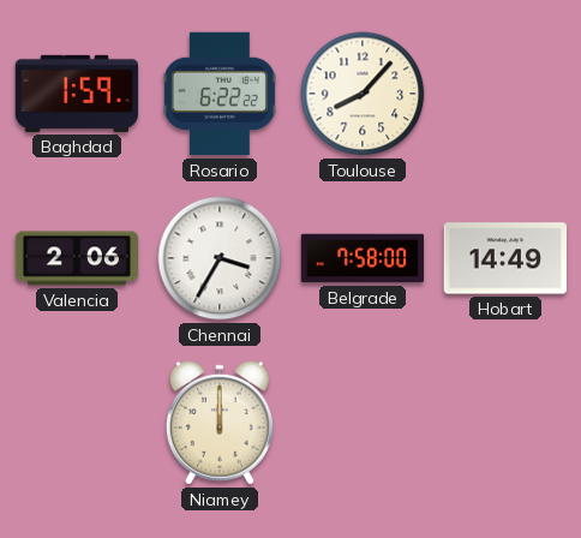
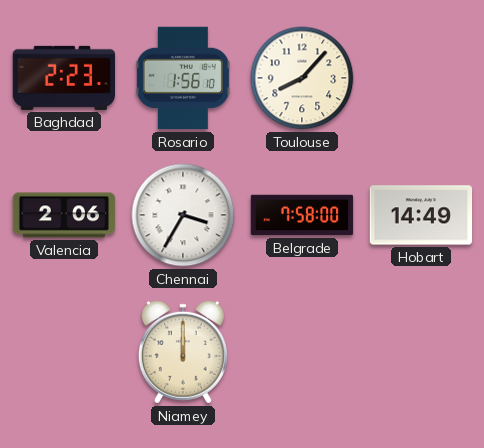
Baghdad: 1:59 -> 2:23 (64, 78)
Rosario: 6:22 -> 1:56 (183, 78)
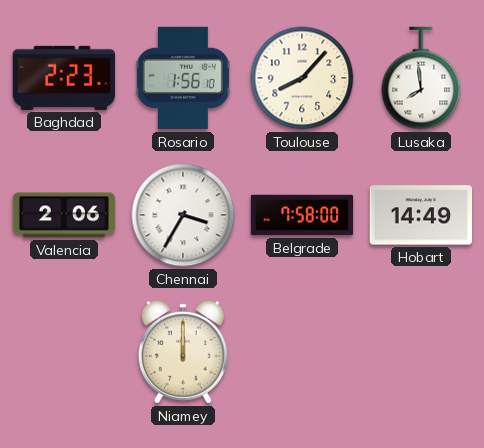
Lusaka: none -> 7:59 (421, 78)
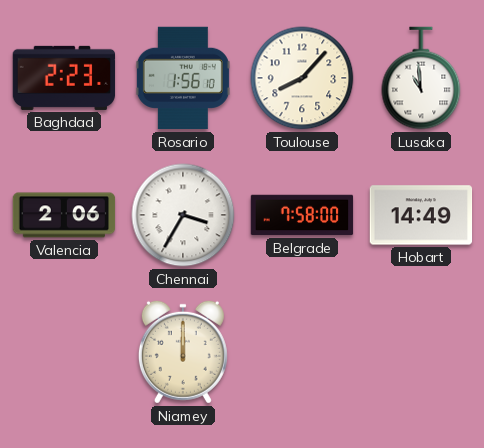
Lusaka: 7:59 -> 10:59 (421, 78)
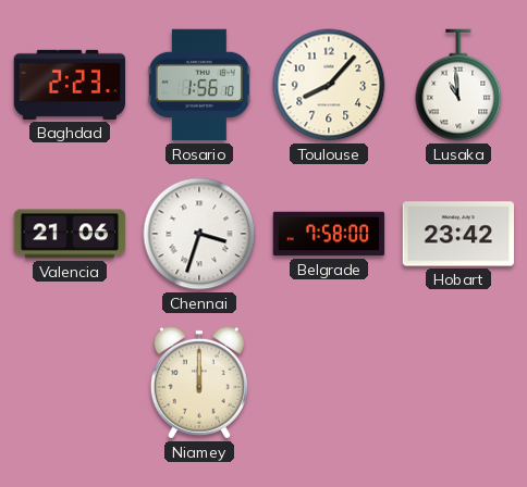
Valencia: 2:06 -> 21:06 (70, 234)
Chennai: 3:35 -> 3:33 (199, 234)
Hobart: 14:49 -> 23:42 (458, 234)
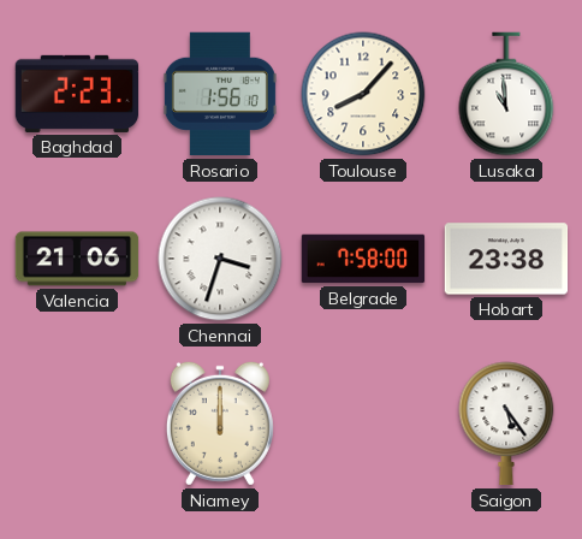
Hobart: 23:42 -> 23:38 (506, 259)
Saigon: none -> 5:24 (506, 423)
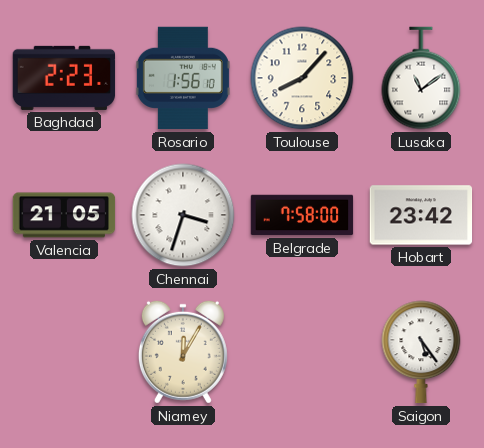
Lusaka: 10:59 -> 11:09 (421, 78)
Valencia: 21:06 -> 21:05 (64, 215)
Hobart: 23:38 -> 23:42 (421, 215)
Niamey: 12:00 -> 12:05 (183, 352)
